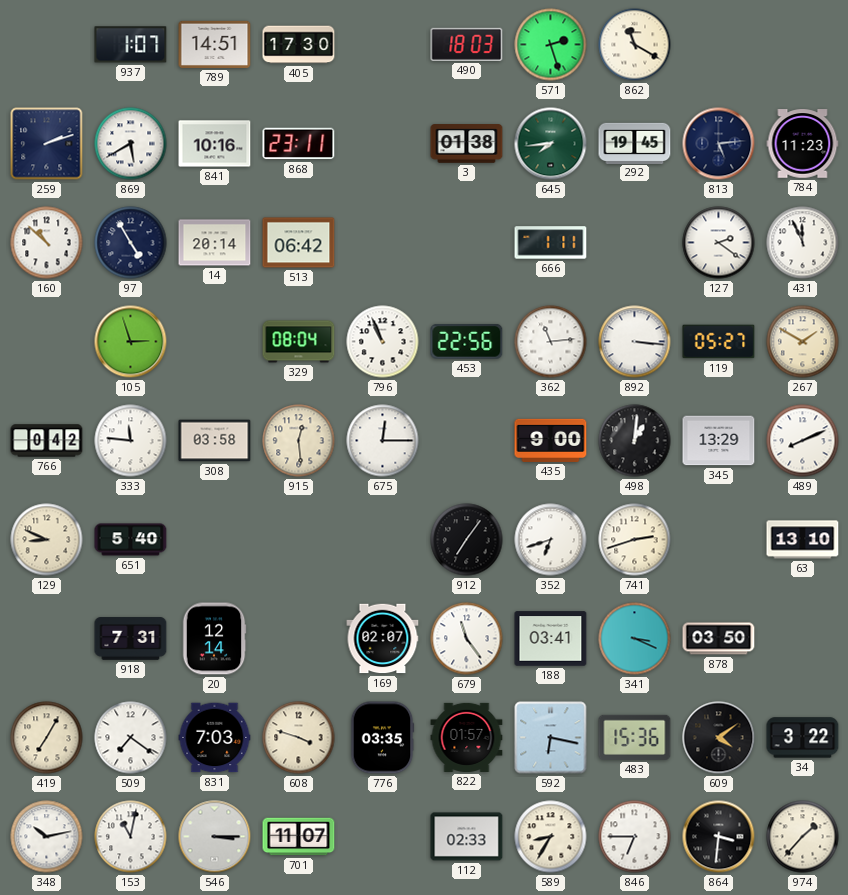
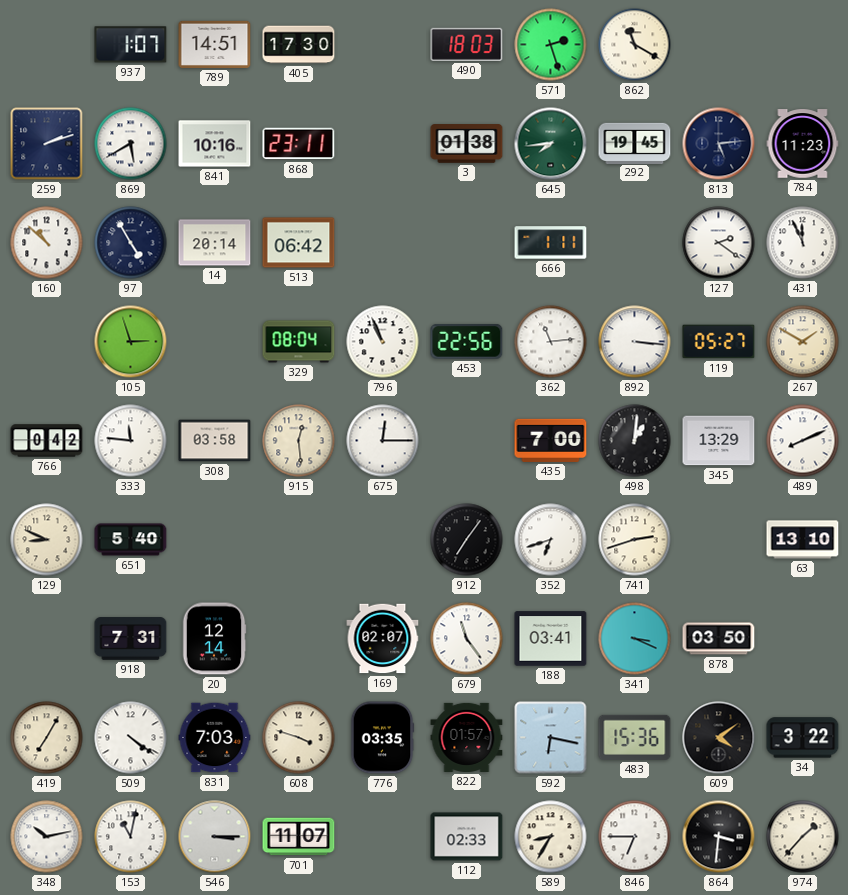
435: 9:00 -> 7:00 (551, 440)
509: 7:21 -> 4:21 (131, 738)
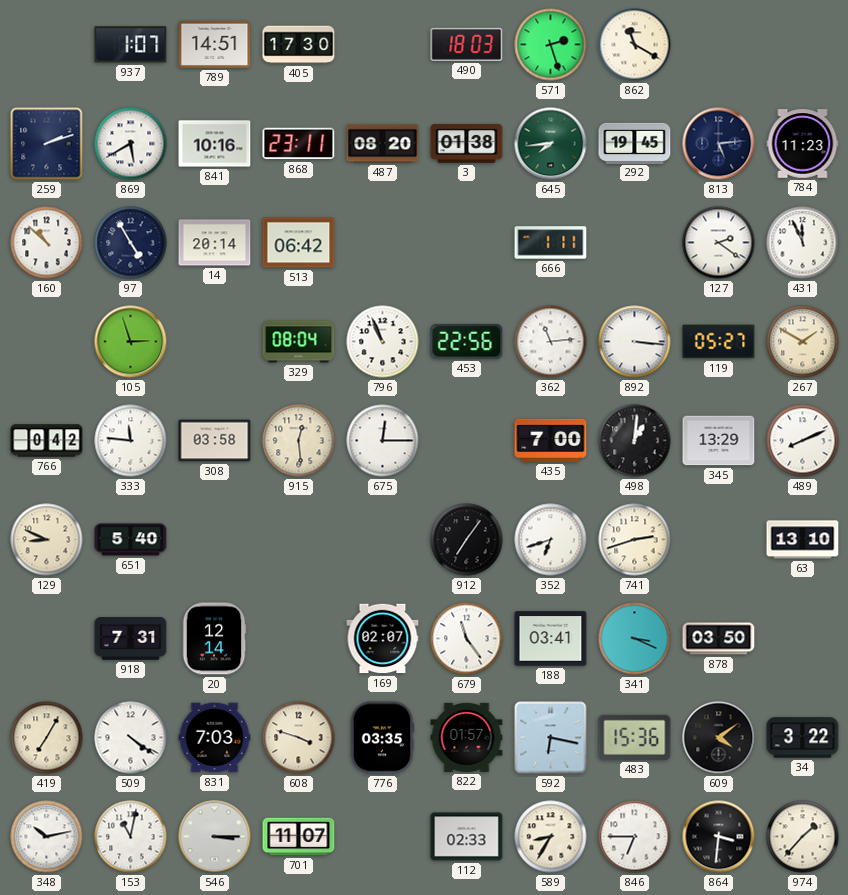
487: none -> 08:20 (383, 144)
